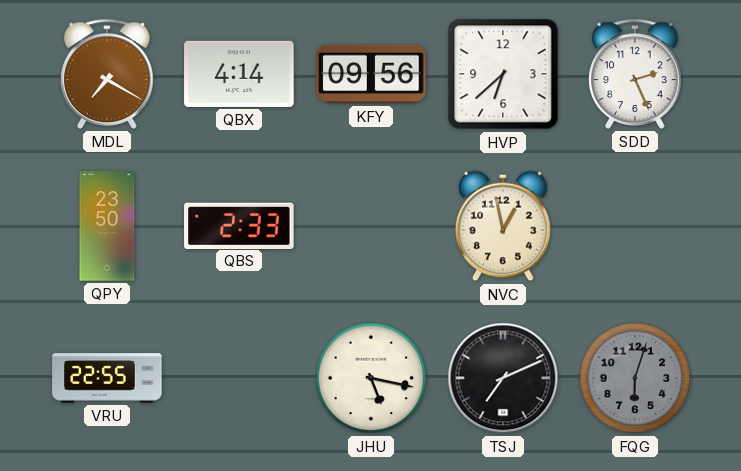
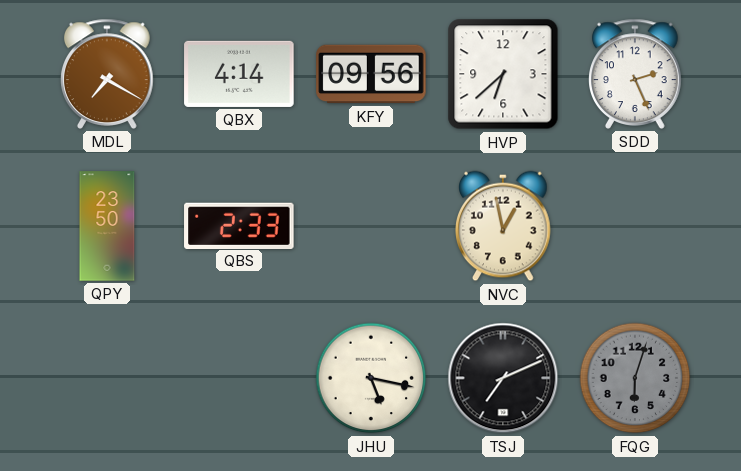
VRU: 22:55 -> none (107, 378)
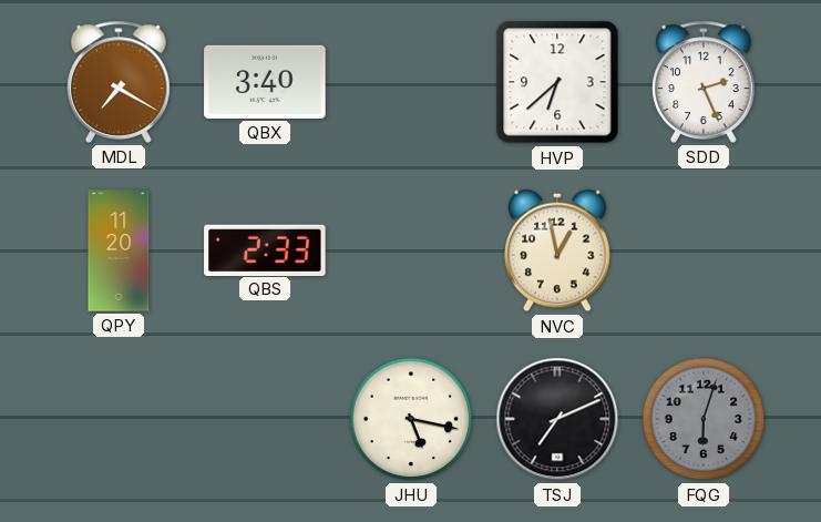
QBX: 4:14 -> 3:40 (265, 82)
KFY: 09:56 -> none (371, 74)
QPY: 23:50 -> 11:20 (119, 250)
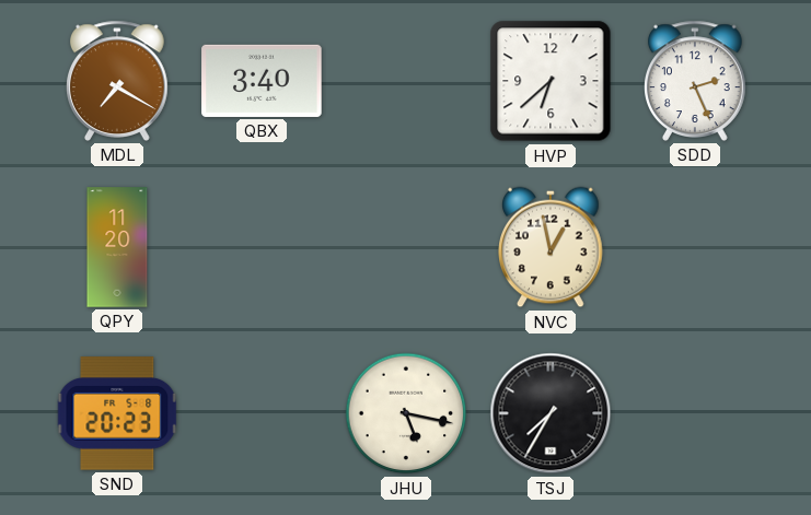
QBS: 2:33 -> none (265, 249)
SND: none -> 20:23 (117, 413)
TSJ: 7:11 -> 7:35 (551, 413)
FQG: 6:03 -> none (704, 419)
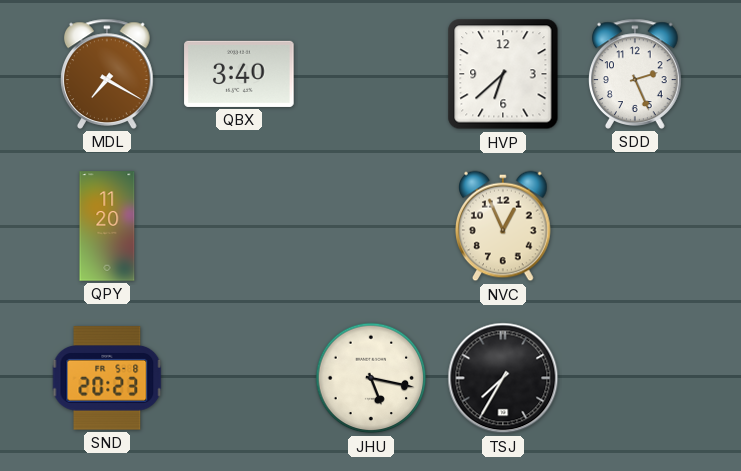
NVC: 12:58 -> 12:56 (503, 226)
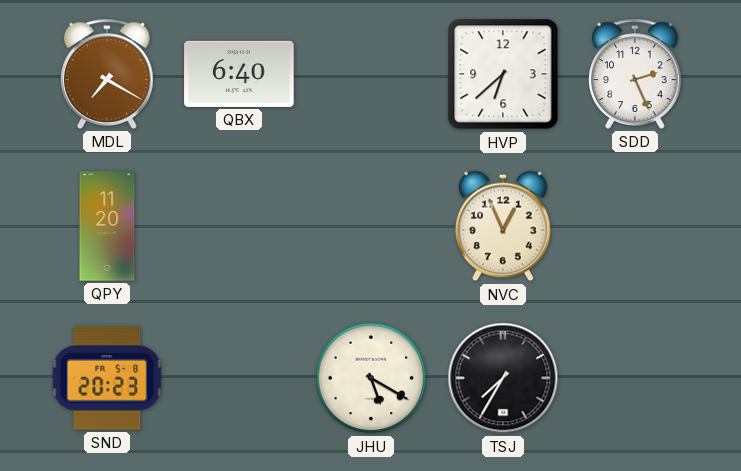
QBX: 3:40 -> 6:40 (239, 74)
JHU: 5:17 -> 5:20 (371, 378)
